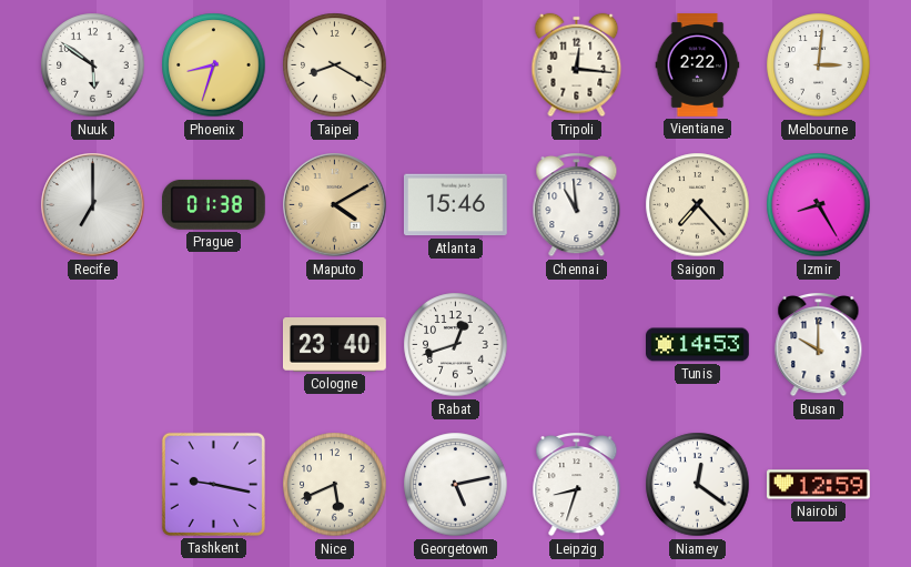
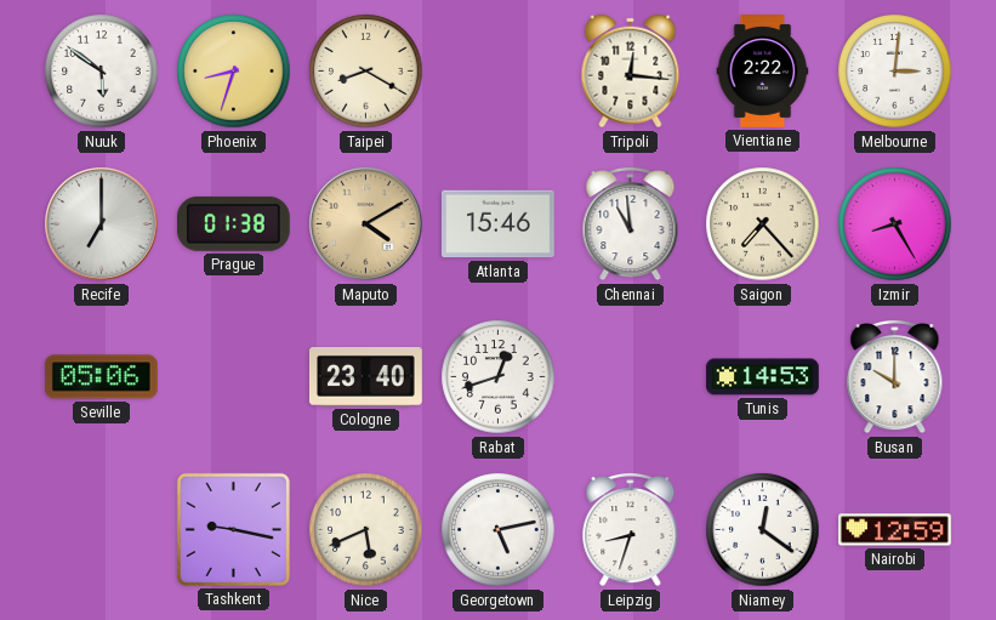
Seville: none -> 05:06 (101, 377)
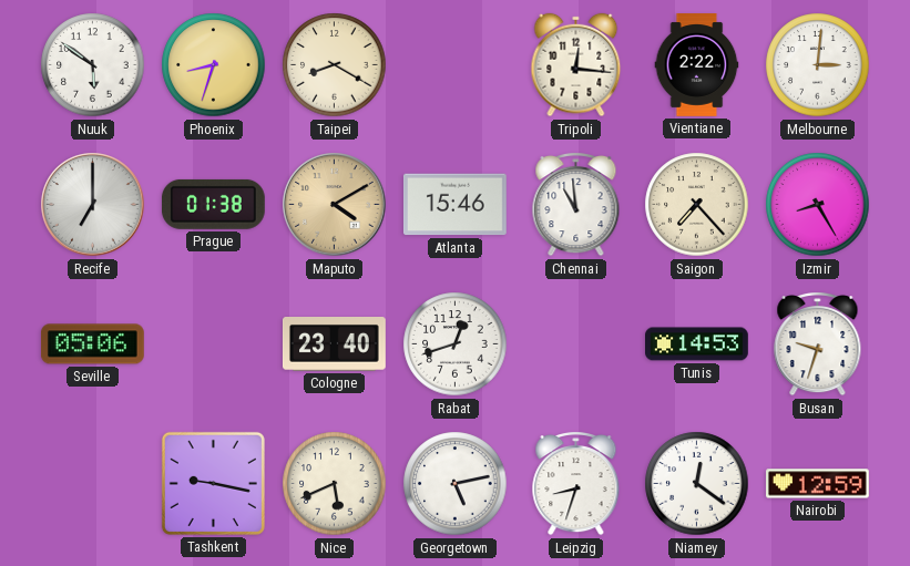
Busan: 10:00 -> 9:33 (818, 344)
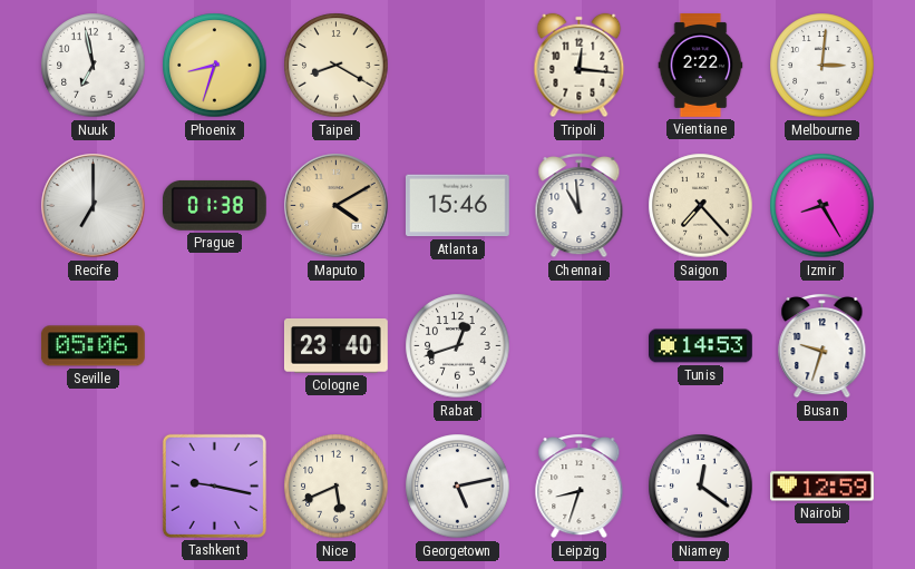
Nuuk: 5:51 -> 6:58 (94, 66)
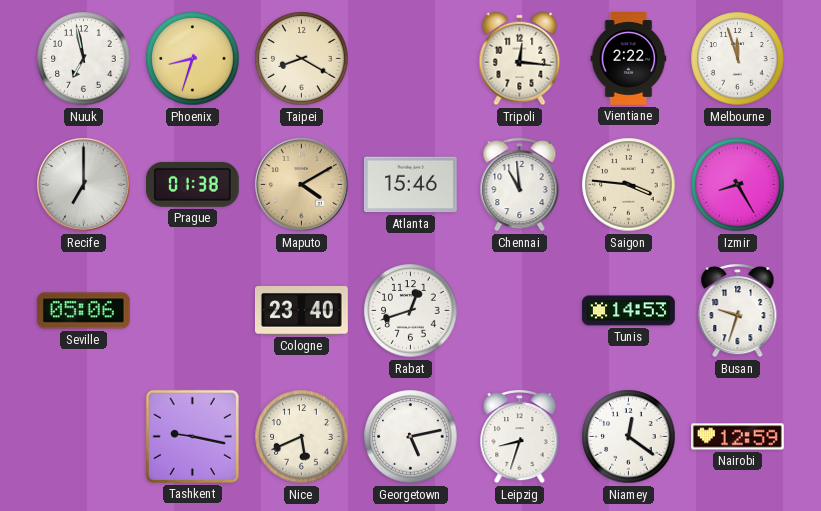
Melbourne: 3:01 -> 11:57 (738, 59)
Saigon: 7:23 -> 3:46 (629, 185)
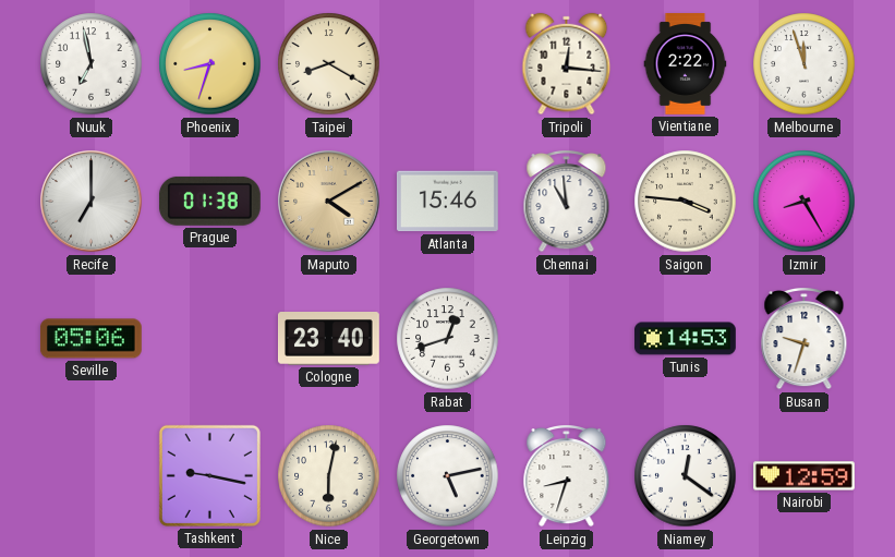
Nice: 5:41 -> 6:02 (329, 476)
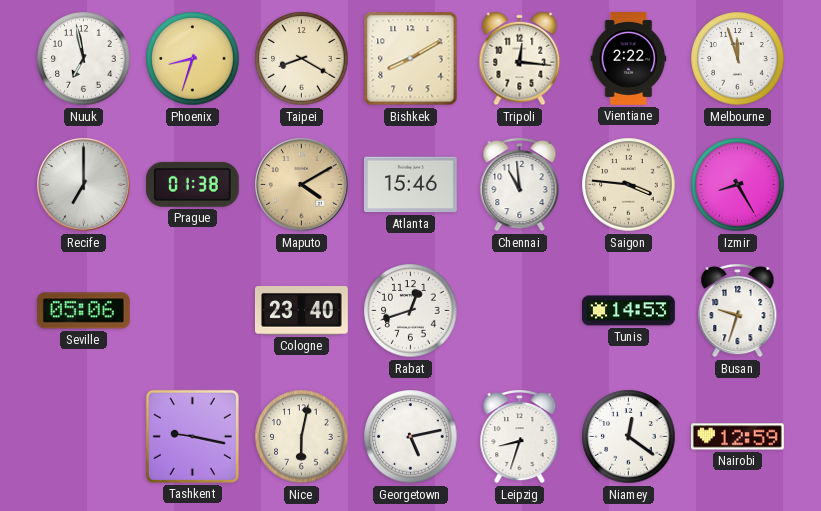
Bishkek: none -> 8:10 (411, 59)
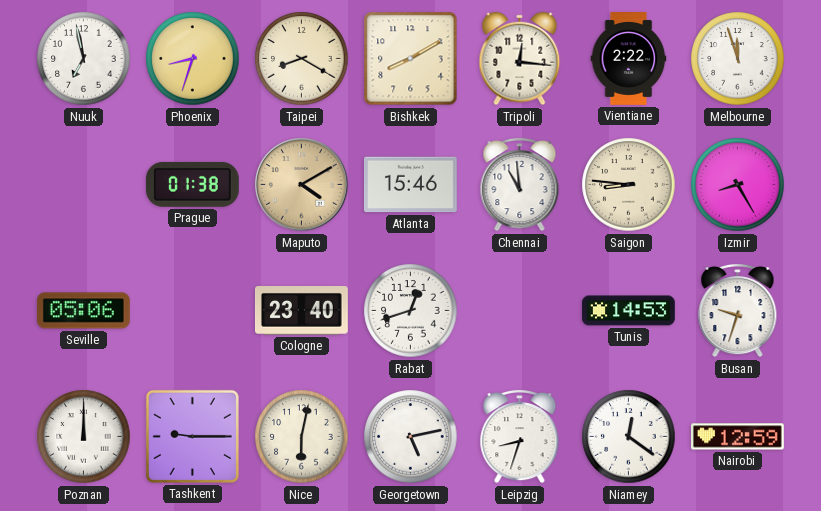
Recife: 7:00 -> none (84, 185)
Saigon: 3:46 -> 8:46 (629, 185)
Poznan: none -> 12:00 (84, 437)
Tashkent: 9:17 -> 9:15 (192, 436)
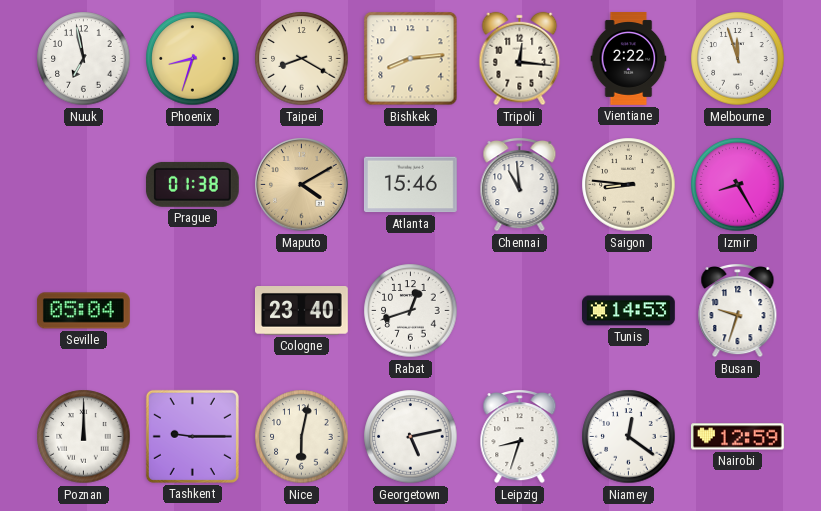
Bishkek: 8:10 -> 8:14 (411, 59)
Seville: 05:06 -> 05:04 (83, 311)
